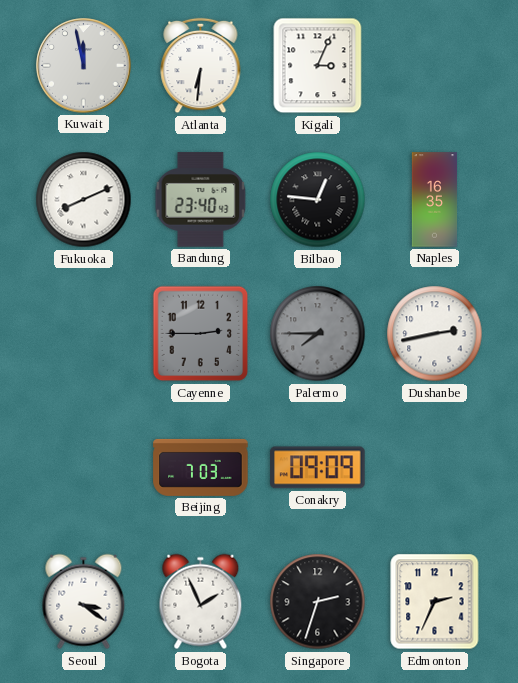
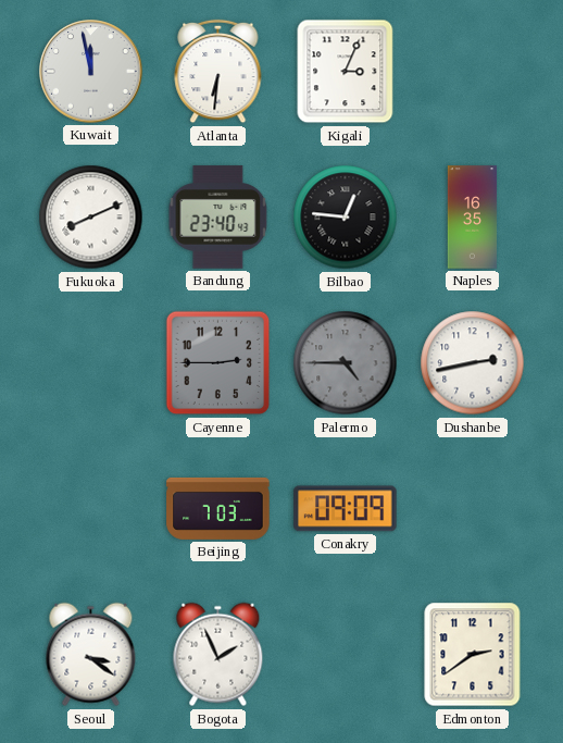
Palermo: 7:45 -> 4:45 (346, 363)
Singapore: 2:33 -> none (318, 602)
Edmonton: 2:34 -> 2:39 (473, 655)
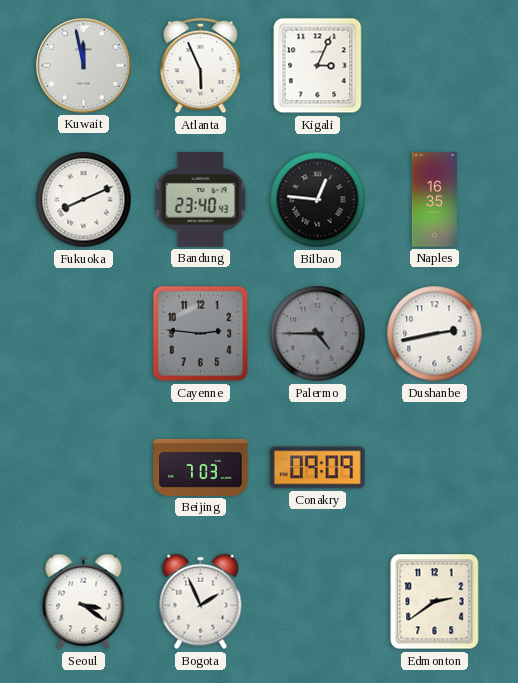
Atlanta: 6:31 -> 5:56 (201, 66)
Cayenne: 2:45 -> 2:46 (201, 334)
